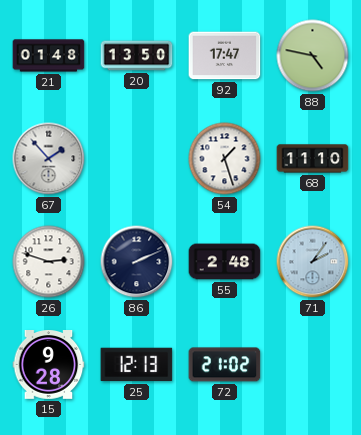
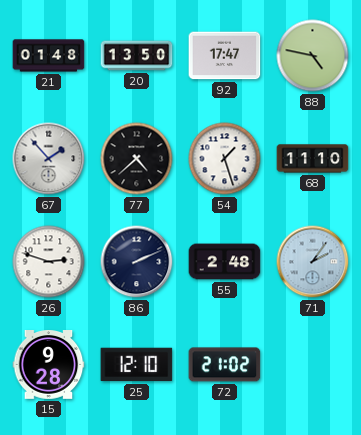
77: none -> 4:38 (137, 159)
25: 12:13 -> 12:10 (137, 365)
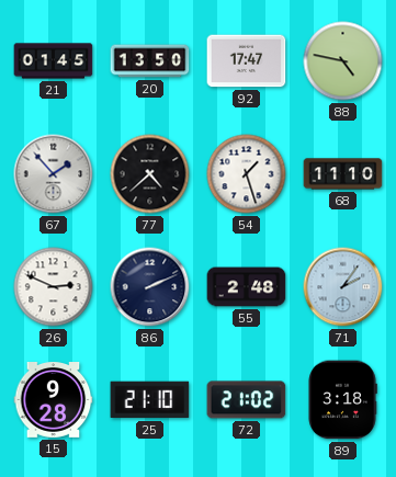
21: 01:48 -> 01:45 (54, 61)
26: 2:48 -> 2:49 (54, 287)
25: 12:10 -> 21:10 (150, 400)
89: none -> 3:18 (342, 400)
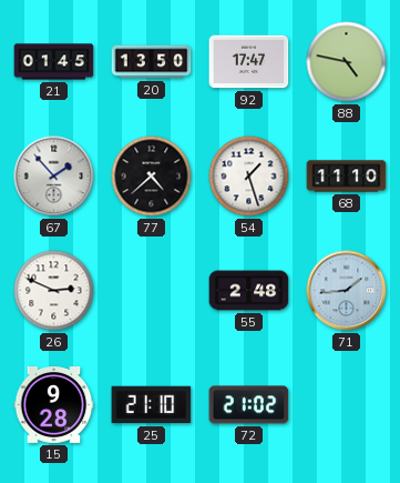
86: 2:11 -> none (150, 287)
71: 2:06 -> 1:44 (347, 291)
89: 3:18 -> none (342, 400)
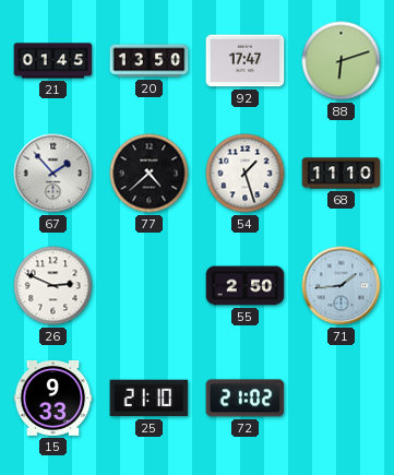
88: 4:47 -> 6:12 (342, 61)
55: 2:48 -> 2:50 (246, 286)
15: 9:28 -> 9:33 (53, 399)
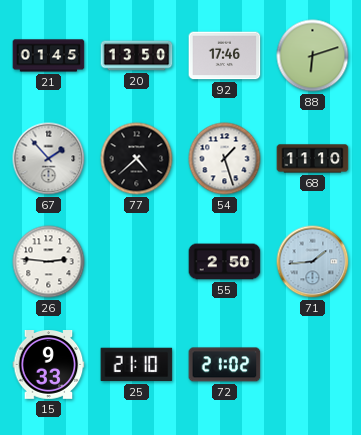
92: 17:47 -> 17:46 (225, 56)
26: 2:49 -> 2:46 (49, 262)
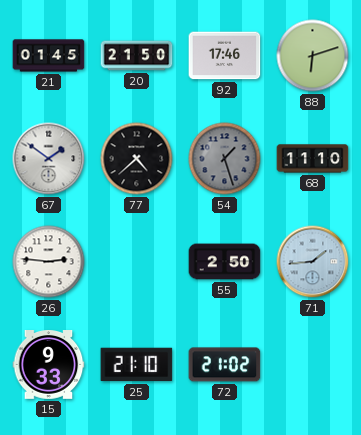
20: 13:50 -> 21:50 (137, 56)
67: 1:53 -> 1:51 (49, 159)
54 dial: white -> grey (225, 159)
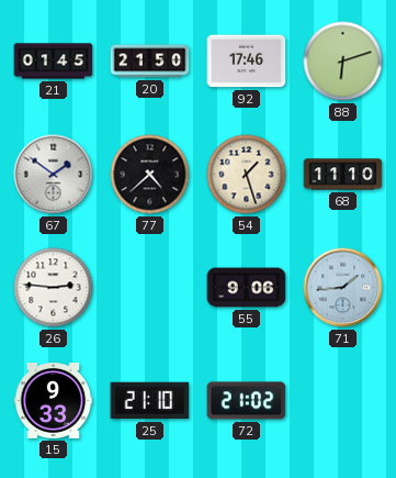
54 dial: grey -> cream (247, 175)
55: 2:50 -> 9:06 (247, 288)
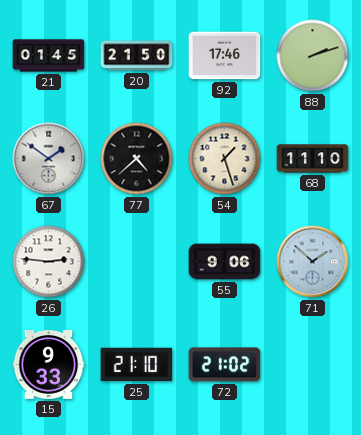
88: 6:12 -> 2:12 (313, 56)
71: 1:44 -> 1:52 (313, 262)
